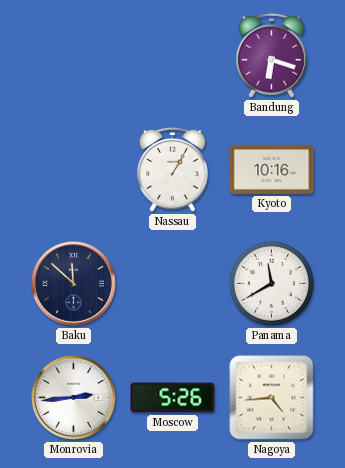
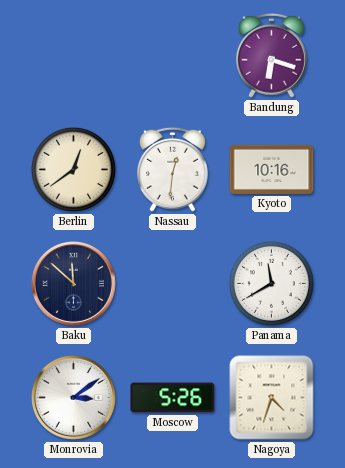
Berlin: none -> 12:39 (73, 169)
Nassau: 1:05 -> 12:31 (173, 169)
Monrovia: 2:44 -> 3:09 (73, 397)
Nagoya: 4:44 -> 4:33 (272, 398)
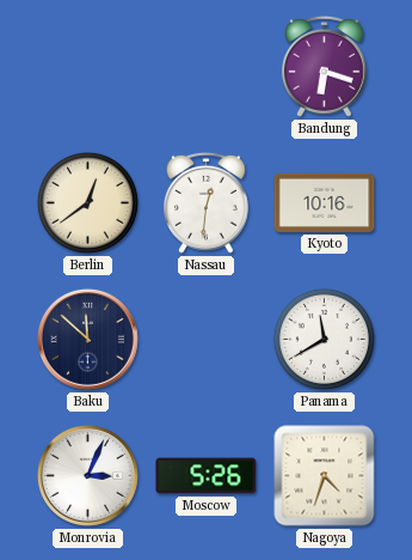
Monrovia: 3:09 -> 3:04 (87, 475)
